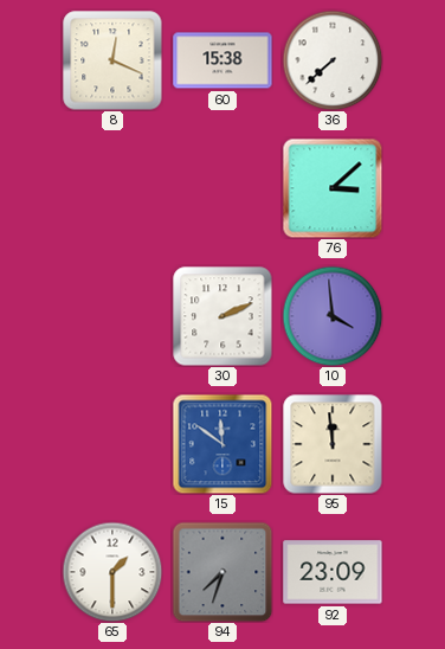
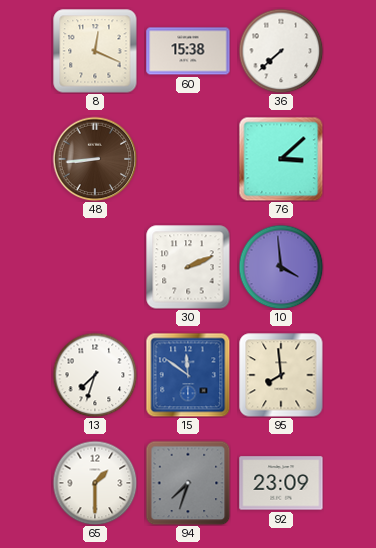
48: none -> 8:44 (95, 159)
13: none -> 7:33 (95, 375)
95: 11:59 -> 7:59 (281, 375)
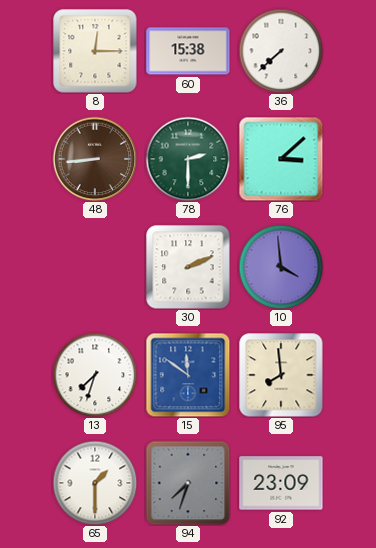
8: 12:19 -> 12:15 (95, 51)
78: none -> 2:30 (188, 159)
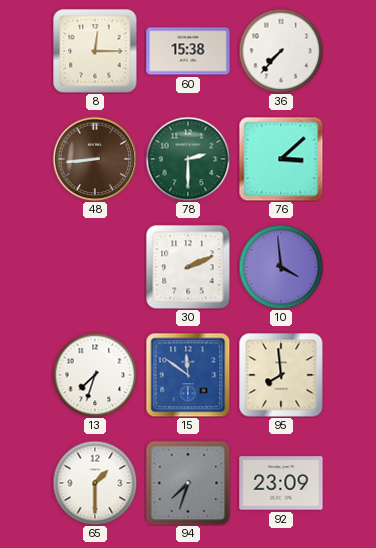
36: 7:38 -> 7:37 (281, 51)
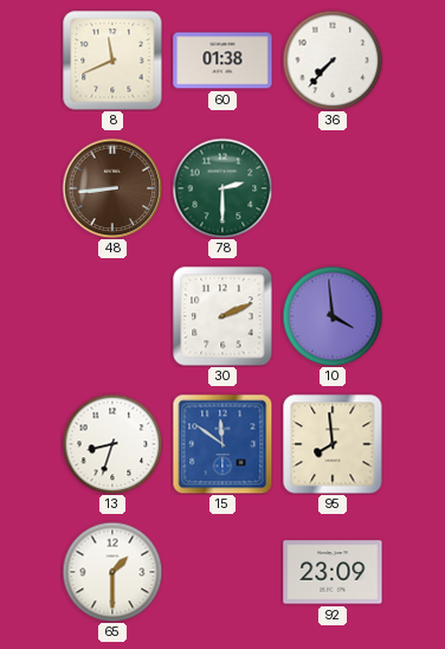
8: 12:15 -> 11:41 (112, 60)
60: 15:38 -> 01:38 (222, 60)
76: 3:08 -> none (281, 159)
13: 7:33 -> 8:33 (112, 444)
94: 7:33 -> none (188, 483)
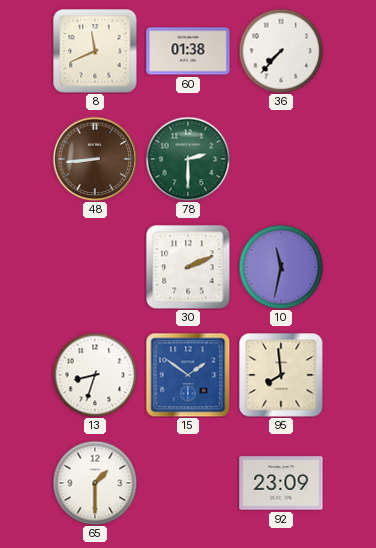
10: 3:59 -> 11:32 (281, 267)
15: 11:51 -> 1:51 (188, 375)
